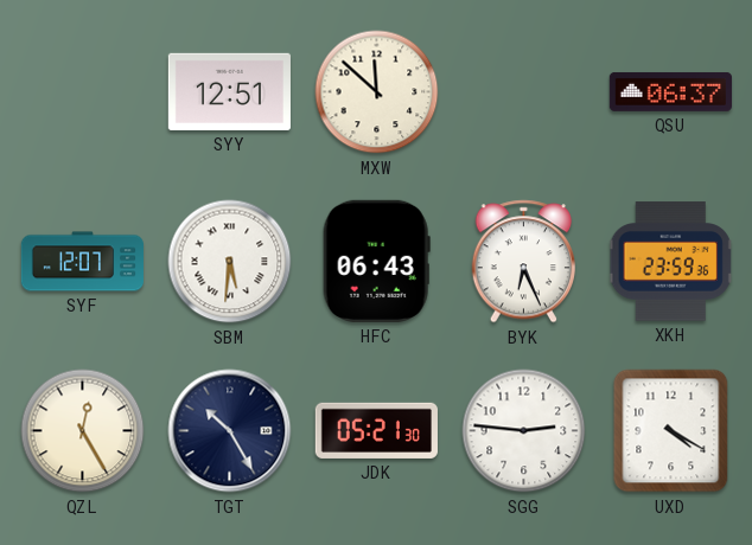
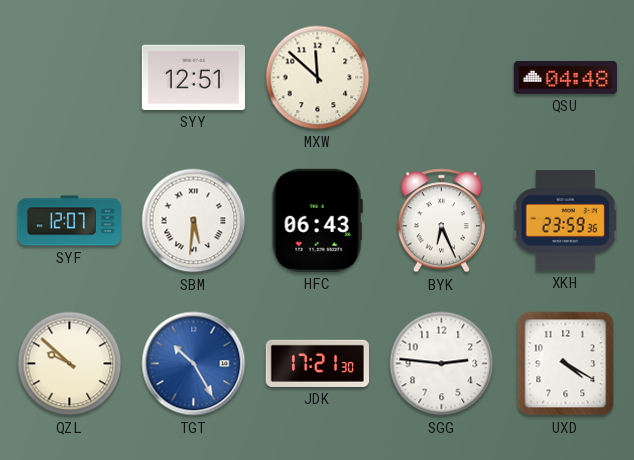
QSU: 06:37 -> 04:48 (565, 78)
QZL: 12:25 -> 9:52 (70, 364)
TGT dial: navy -> blue (194, 364)
JDK: 05:21 -> 17:21 (317, 363)
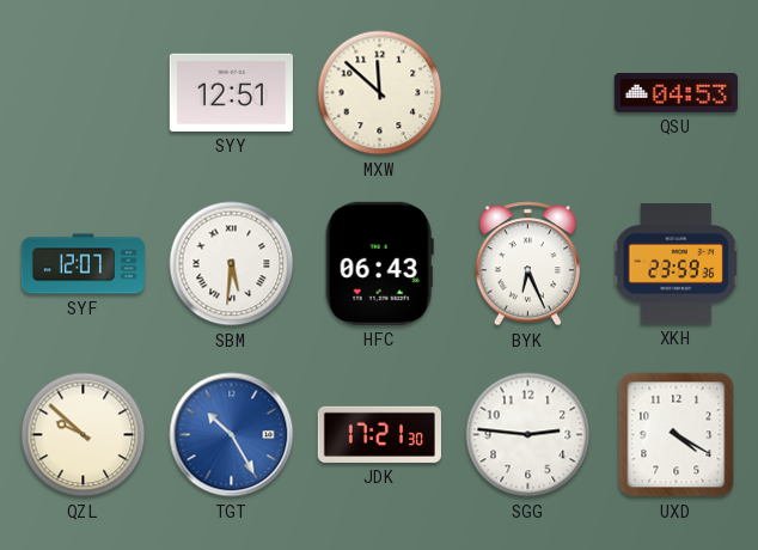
QSU: 04:48 -> 04:53 (676, 93)
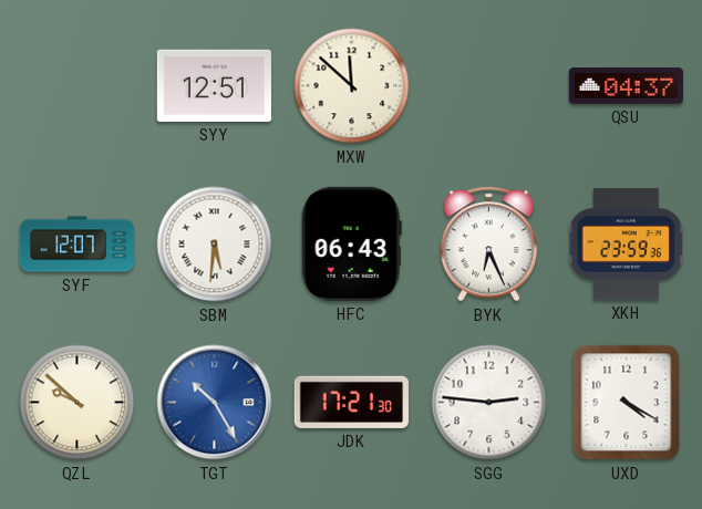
QSU: 04:53 -> 04:37 (626, 86)
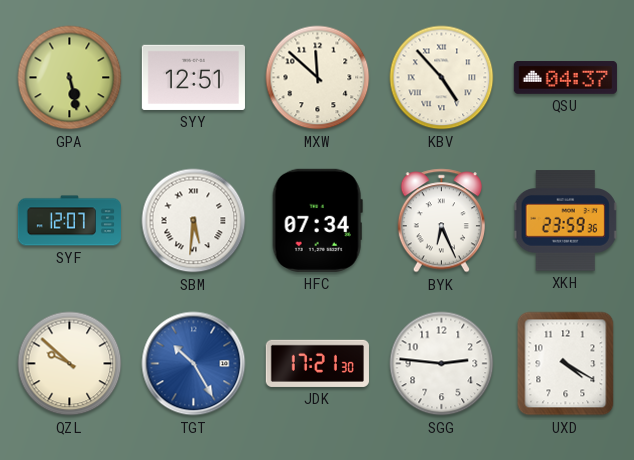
GPA: none -> 5:28 (70, 78)
KBV: none -> 4:53 (442, 78)
HFC: 06:43 -> 07:34 (317, 220)
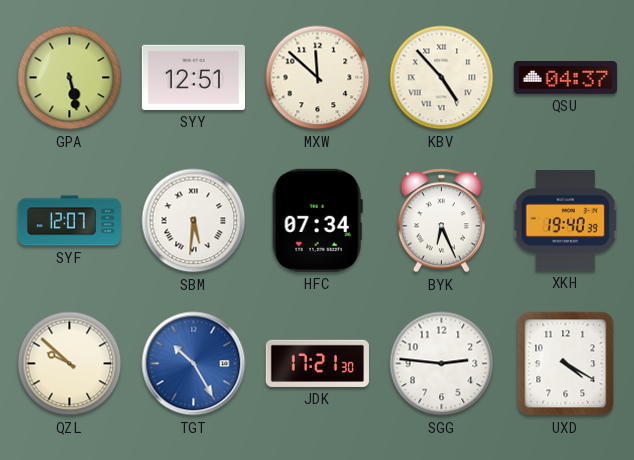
XKH: 23:59 -> 19:40 (566, 221)
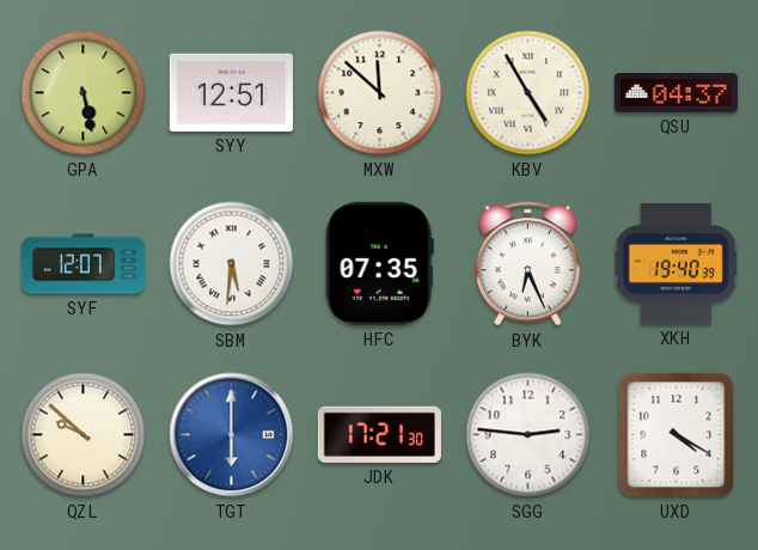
KBV: 4:53 -> 4:55 (528, 93)
HFC: 07:34 -> 07:35 (379, 263)
TGT: 10:25 -> 6:00 (232, 435)
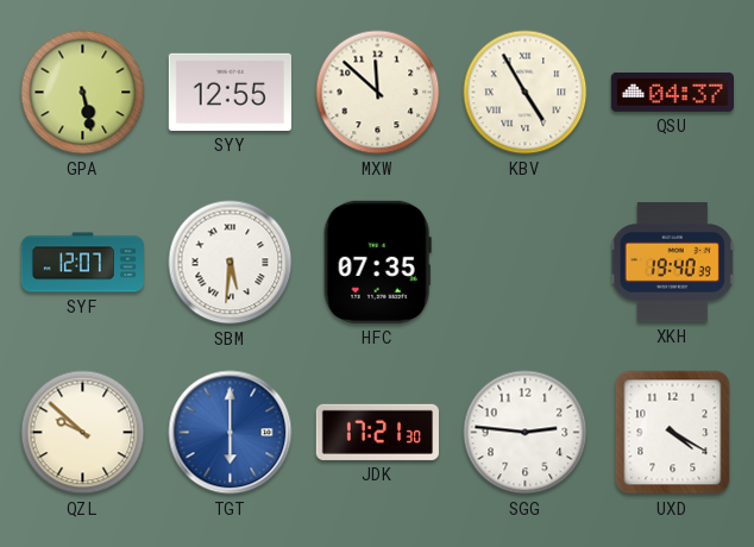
SYY: 12:51 -> 12:55 (230, 92)
BYK: 6:26 -> none (527, 264)
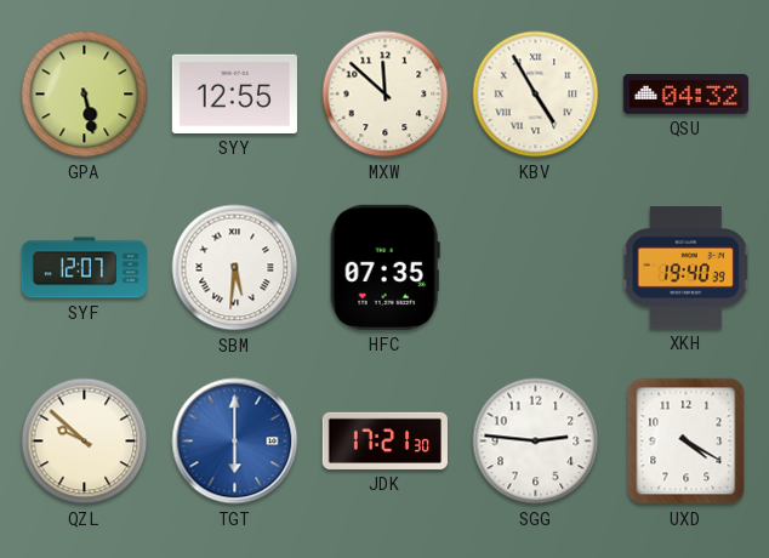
QSU: 04:37 -> 04:32 (685, 95)
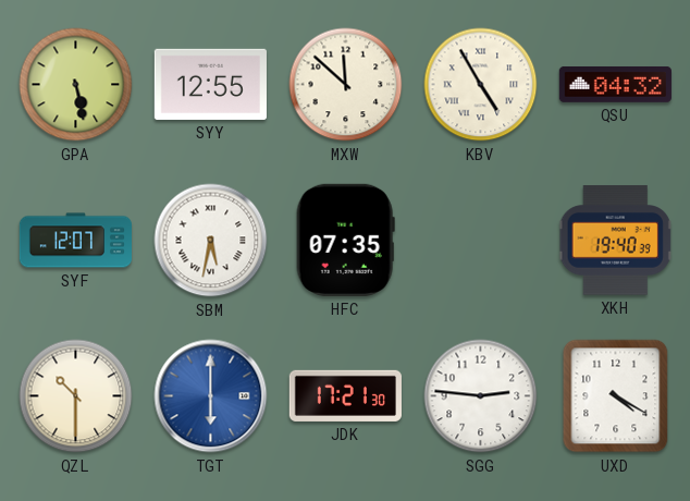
SBM: 5:31 -> 5:32 (211, 241)
QZL: 9:52 -> 10:30 (76, 396)
